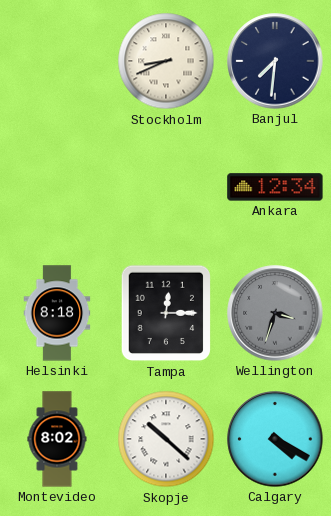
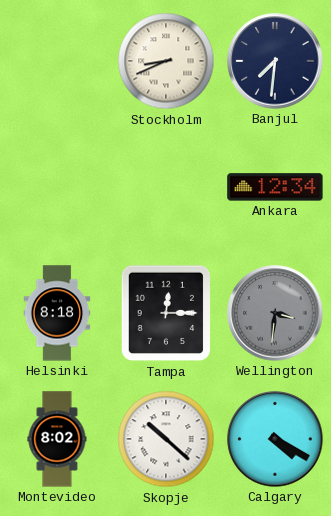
Wellington: 3:33 -> 3:31 (275, 313)
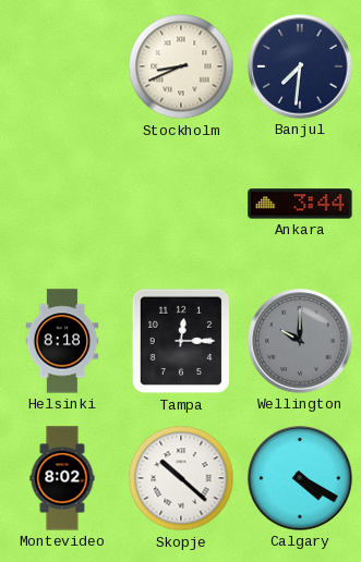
Ankara: 12:34 -> 3:44 (300, 204)
Wellington: 3:31 -> 10:00 (300, 341)
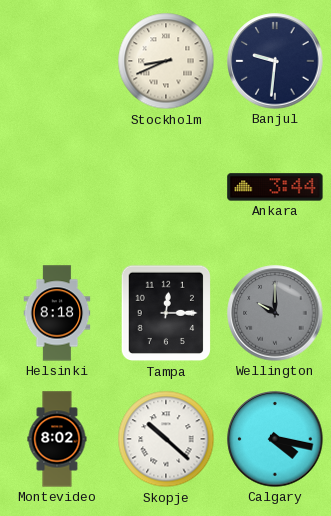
Banjul: 7:31 -> 9:31 (275, 61)
Calgary: 4:20 -> 4:17 (275, 439)
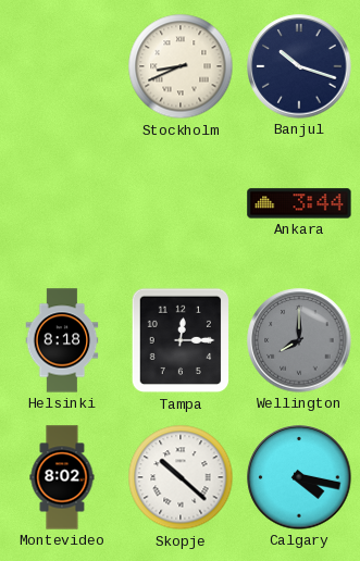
Banjul: 9:31 -> 10:18 (299, 66)
Wellington: 10:00 -> 8:00 (299, 340)
